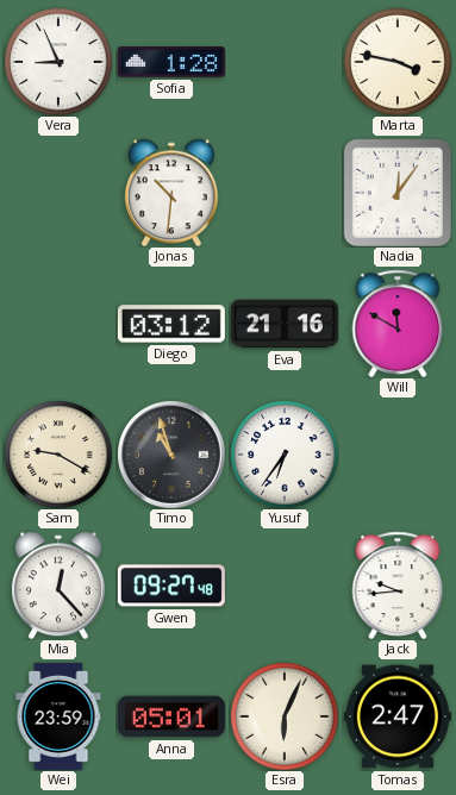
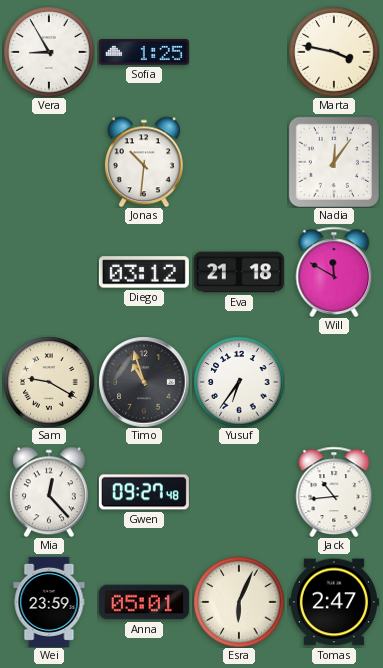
Vera: 8:56 -> 8:55 (49, 52)
Sofia: 1:28 -> 1:25 (144, 52)
Eva: 21:16 -> 21:18 (239, 272)
Jack: 9:44 -> 10:44 (334, 491)
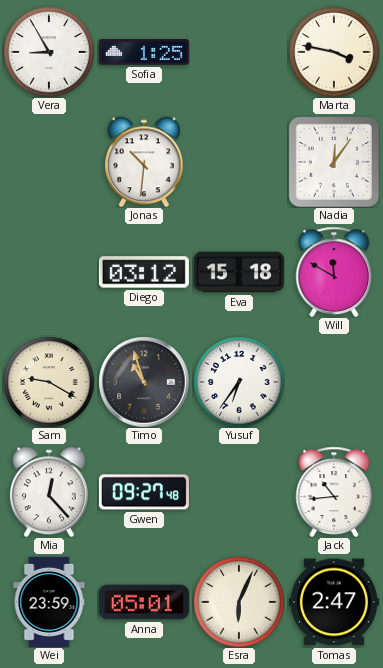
Eva: 21:18 -> 15:18 (239, 272)
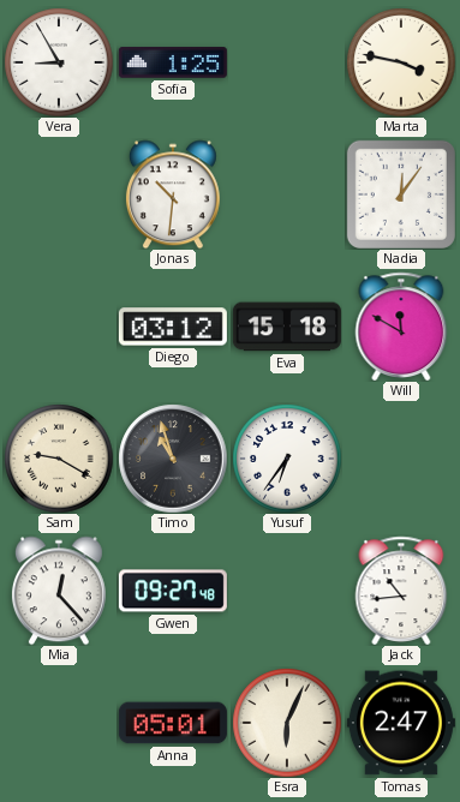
Wei: 23:59 -> none (49, 602)
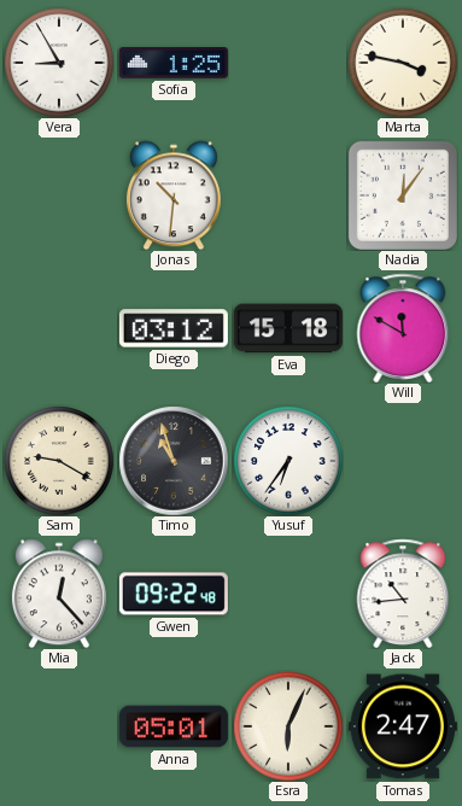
Gwen: 09:27 -> 09:22 (174, 594)
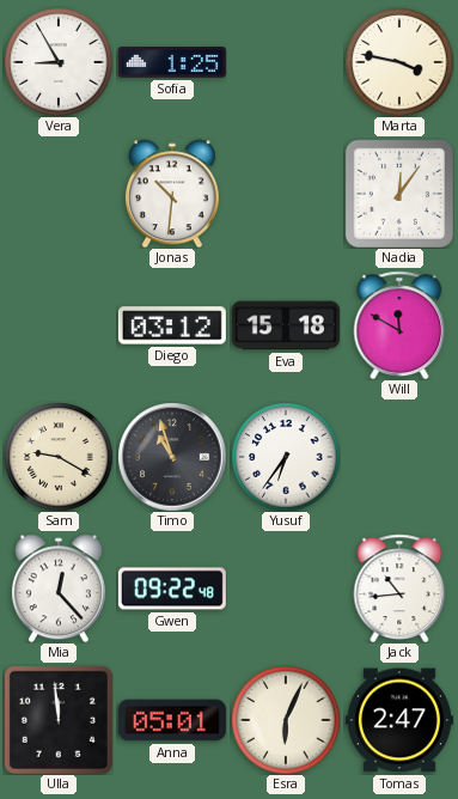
Ulla: none -> 11:59 (59, 720)
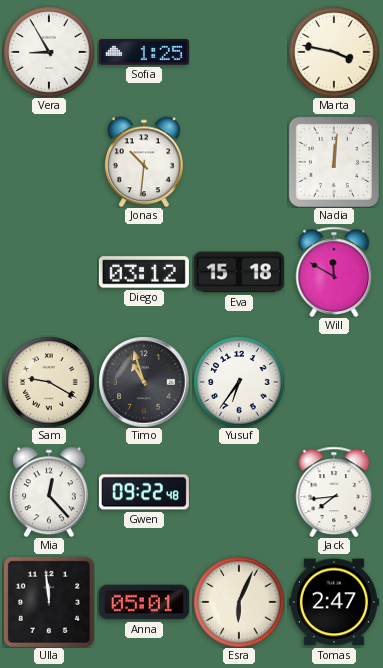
Nadia: 12:06 -> 12:01 (334, 162)
Jack: 10:44 -> 7:44 (334, 491)
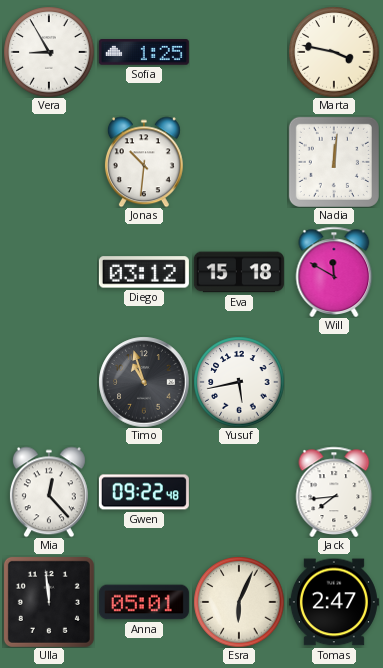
Sam: 9:20 -> none (49, 382)
Yusuf: 6:36 -> 5:43 (239, 382)
